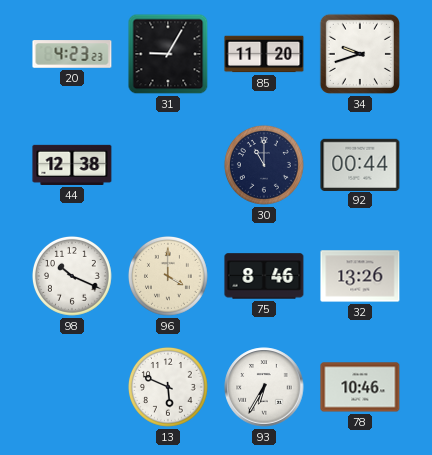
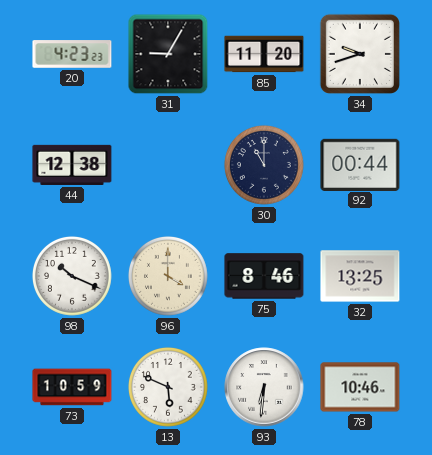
32: 13:26 -> 13:25 (360, 276)
73: none -> 10:59 (72, 387)
93: 6:35 -> 6:31 (264, 387)
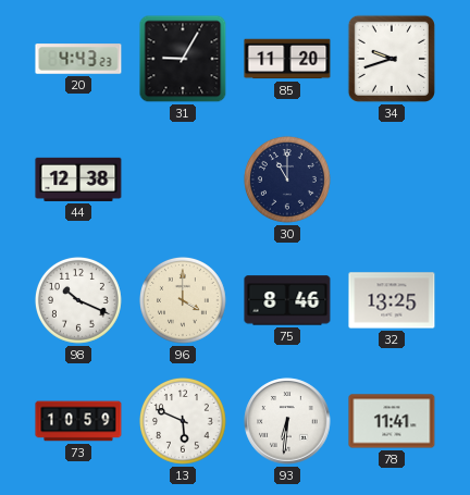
20: 4:23 -> 4:43 (78, 59)
92: 00:44 -> none (360, 164)
78: 10:46 -> 11:41 (392, 421)
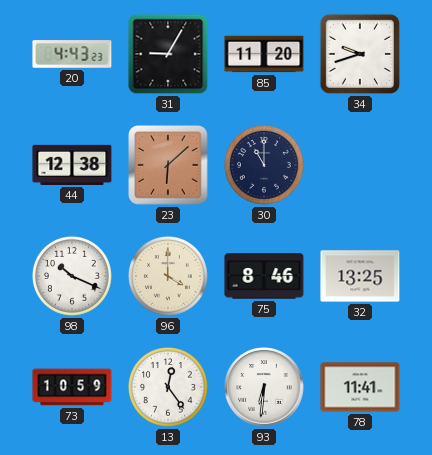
23: none -> 6:08 (168, 165)
13: 5:49 -> 12:24 (168, 387)
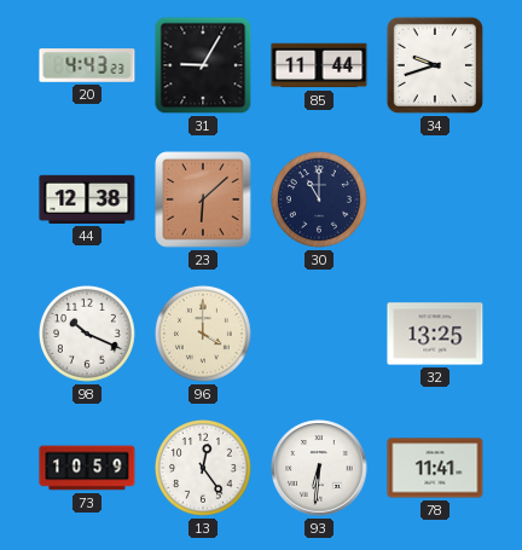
85: 11:20 -> 11:44 (319, 65)
75: 8:46 -> none (264, 276)
